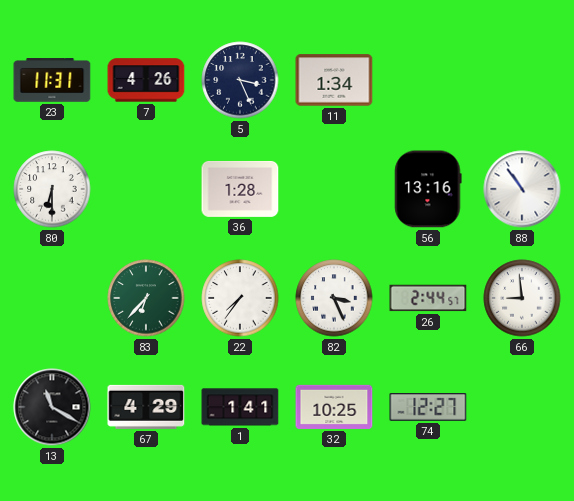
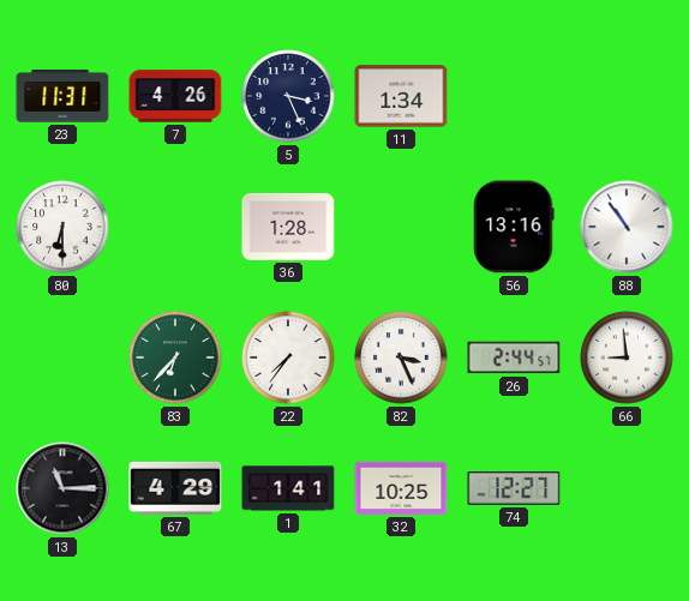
13: 11:20 -> 11:15 (62, 488)
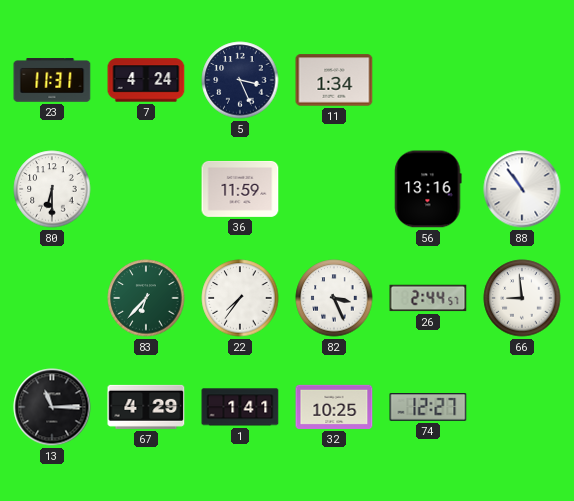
7: 4:26 -> 4:24 (146, 80)
36: 1:28 -> 11:59 (240, 189)
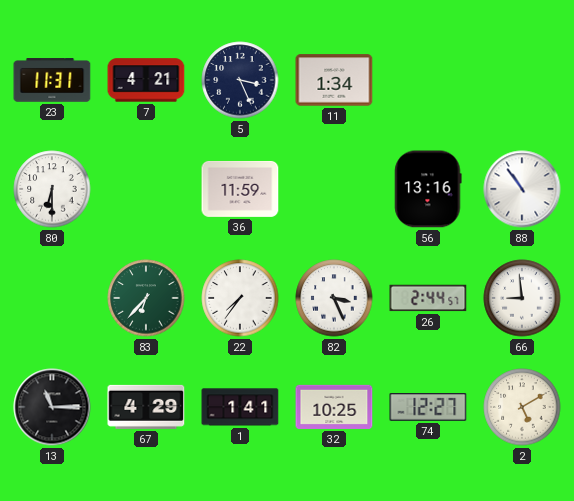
7: 4:24 -> 4:21 (146, 80)
2: none -> 5:10 (522, 407)
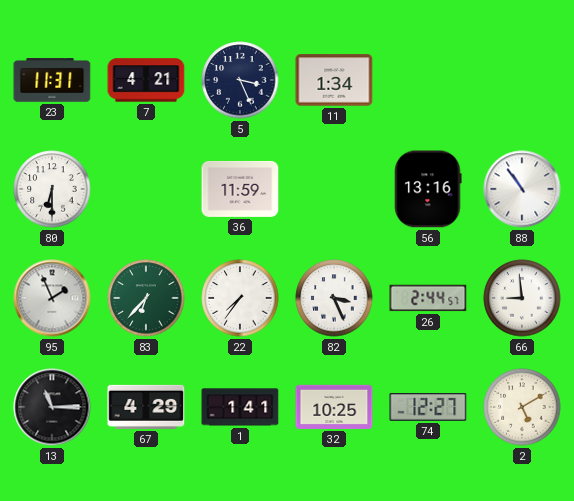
95: none -> 1:56 (52, 298)
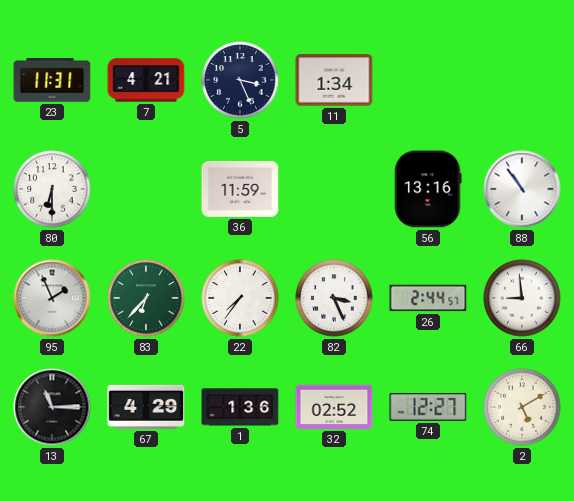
1: 1:41 -> 1:36 (240, 407)
32: 10:25 -> 02:52 (334, 407)
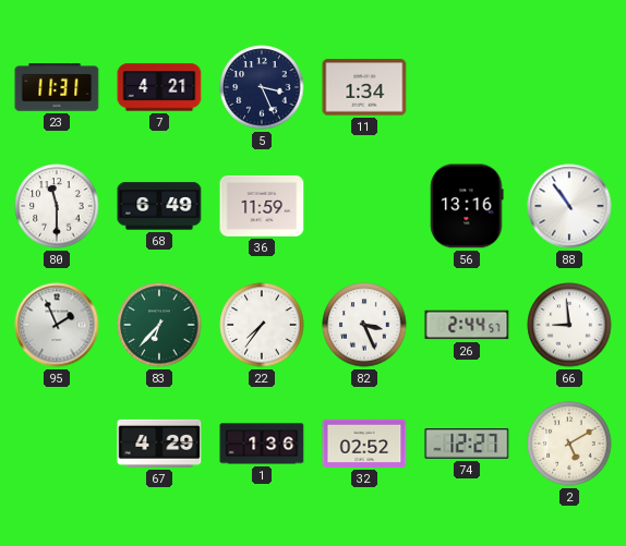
80: 6:30 -> 11:30 (57, 206)
68: none -> 6:49 (159, 206)
13: 11:15 -> none (52, 407)
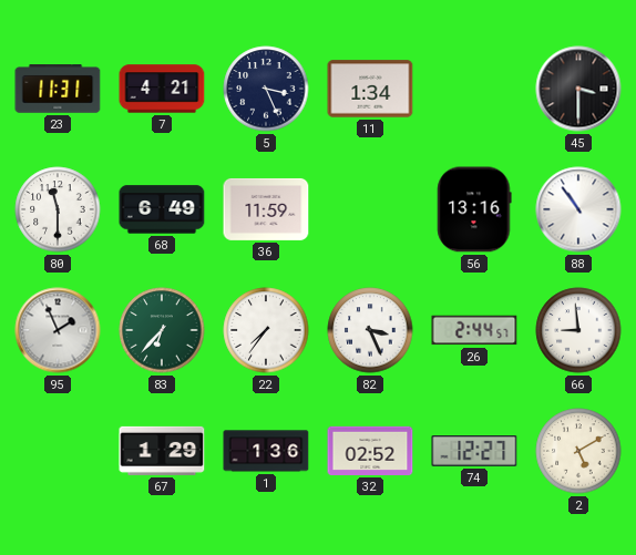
45: none -> 3:30 (578, 89)
67: 4:29 -> 1:29 (162, 451)
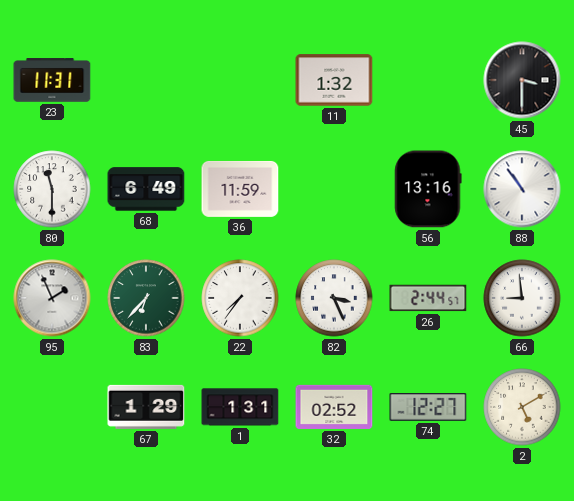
7: 4:21 -> none (162, 89)
5: 3:26 -> none (266, 89)
11: 1:34 -> 1:32 (334, 80)
1: 1:36 -> 1:31 (240, 407)
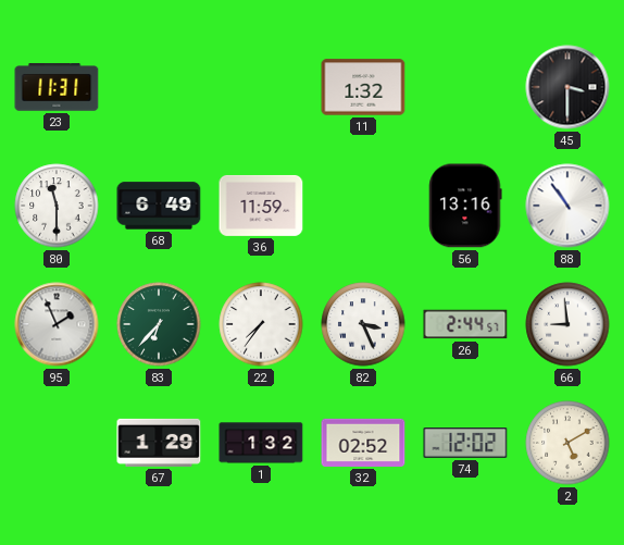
1: 1:31 -> 1:32 (261, 443)
74: 12:27 -> 12:02 (465, 444)
